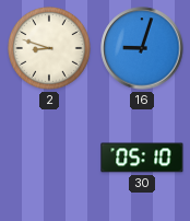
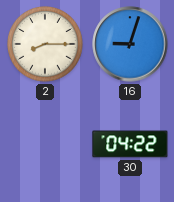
2: 8:48 -> 8:15 (46, 45)
30: 05:10 -> 04:22 (130, 144)
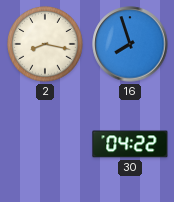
2: 8:15 -> 8:17 (46, 45)
16: 9:03 -> 7:57 (130, 44)
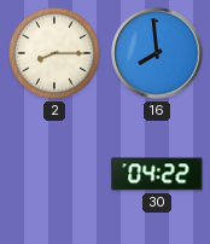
2: 8:17 -> 8:15 (56, 54)
16: 7:57 -> 7:59 (157, 53)
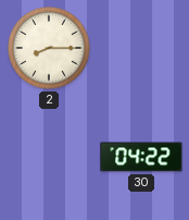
16: 7:59 -> none (157, 53)
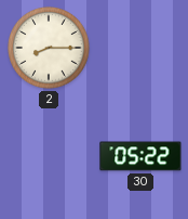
30: 04:22 -> 05:22 (140, 156)
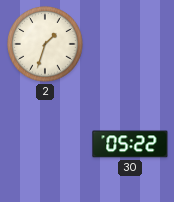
2: 8:15 -> 1:33 (46, 45)
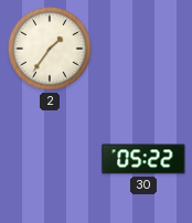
2: 1:33 -> 1:36 (51, 50)
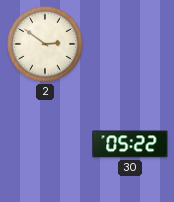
2: 1:36 -> 2:51 (46, 45)
